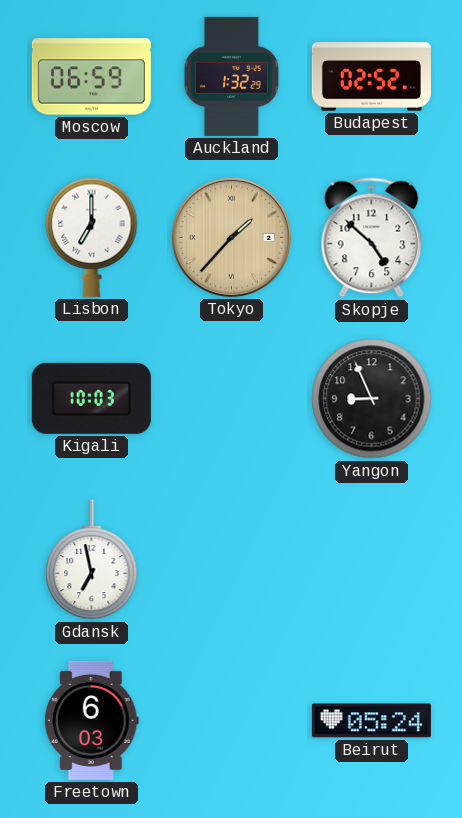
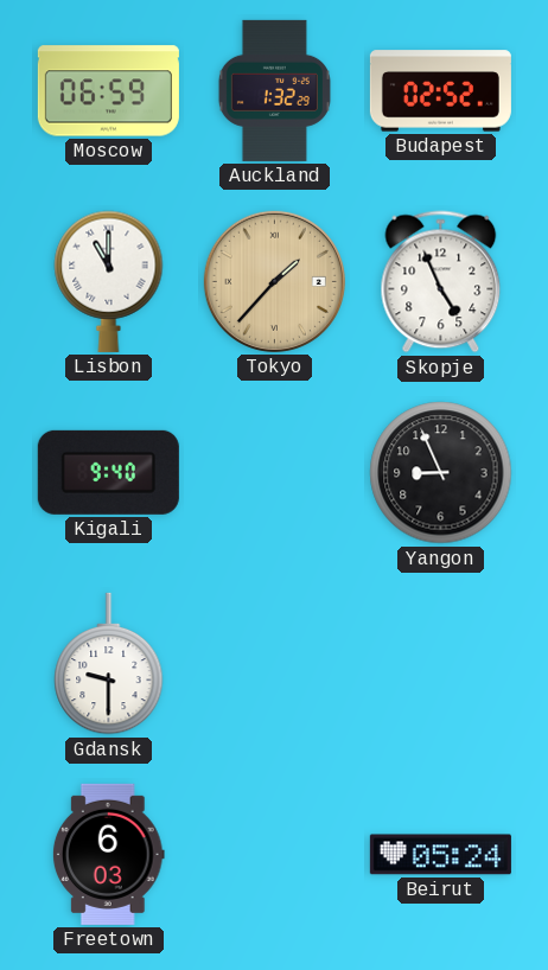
Lisbon: 7:00 -> 11:00 (109, 281)
Skopje: 4:52 -> 4:56 (441, 282)
Kigali: 10:03 -> 9:40 (108, 472)
Gdansk: 6:58 -> 9:30 (109, 664)
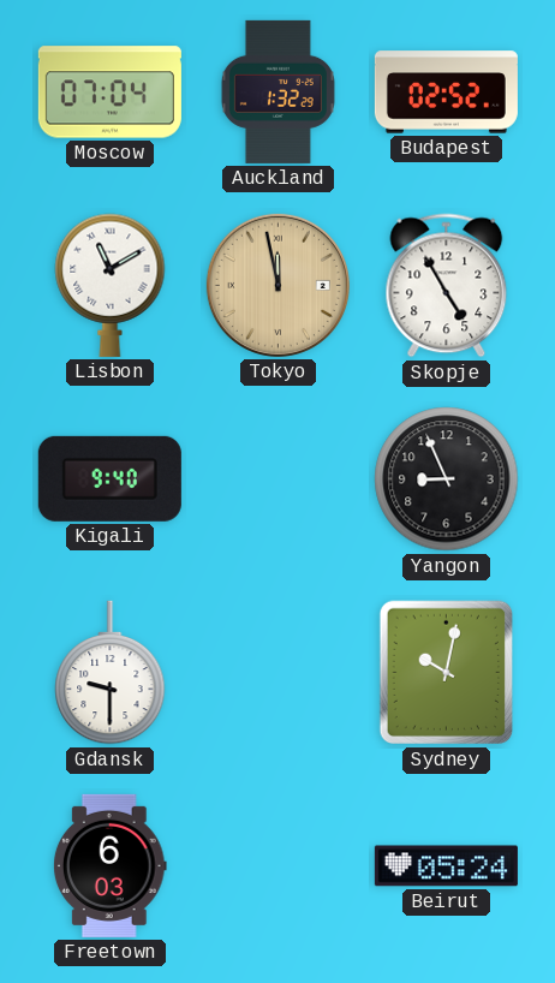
Moscow: 06:59 -> 07:04 (109, 93)
Lisbon: 11:00 -> 11:10 (111, 285)
Tokyo: 1:37 -> 11:58 (277, 285)
Skopje: 4:56 -> 4:55 (447, 286)
Sydney: none -> 10:02 (446, 673)
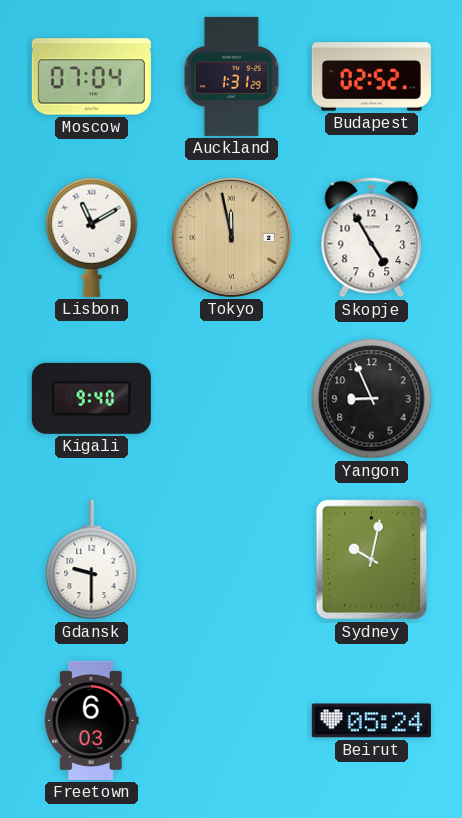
Auckland: 1:32 -> 1:31 (231, 76)
